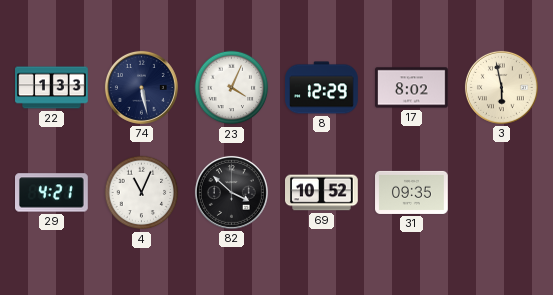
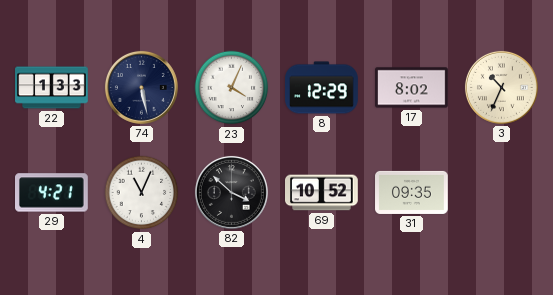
3: 5:58 -> 10:34 (501, 87)
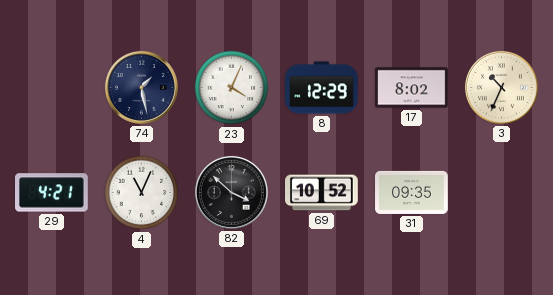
22: 1:33 -> none (52, 88)
74: 5:28 -> 1:28 (141, 87)
